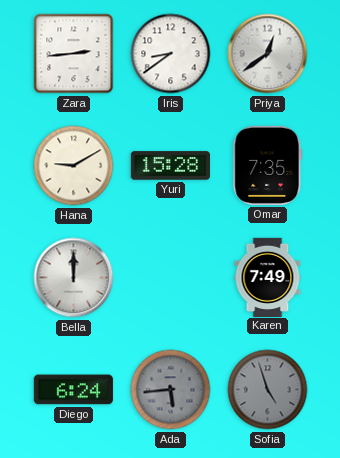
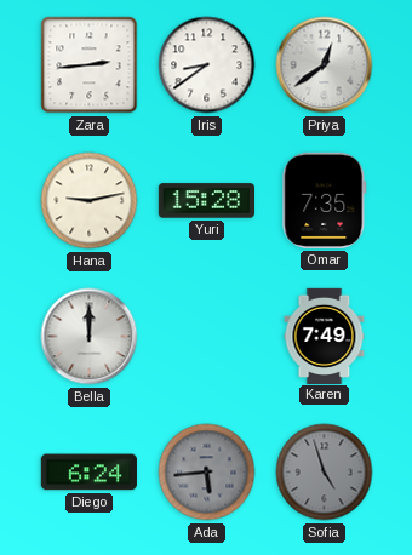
Hana: 9:10 -> 9:13 (90, 201)
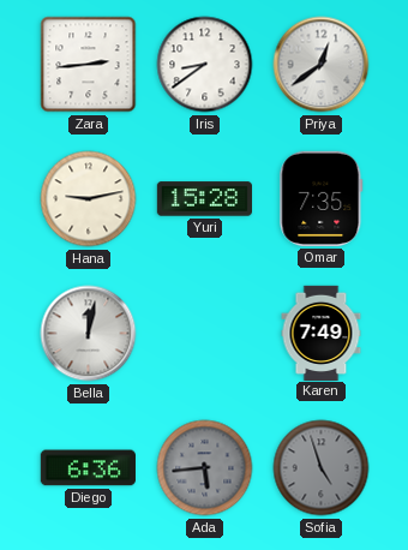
Bella: 12:00 -> 12:02 (89, 334)
Diego: 6:24 -> 6:36 (88, 468)
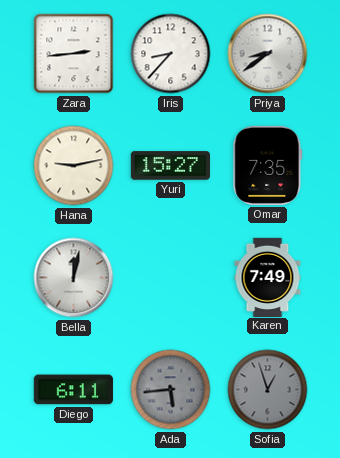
Iris: 8:39 -> 8:37 (171, 54)
Priya: 12:39 -> 8:39 (268, 54)
Yuri: 15:28 -> 15:27 (170, 166)
Diego: 6:36 -> 6:11 (73, 390)
Sofia: 4:57 -> 12:57 (268, 390)
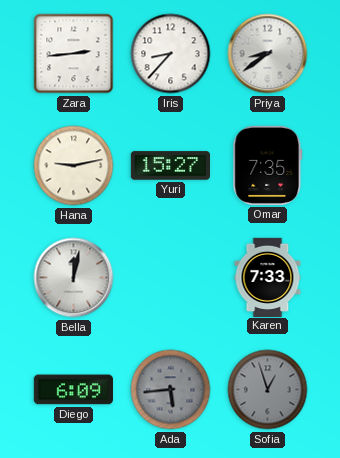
Karen: 7:49 -> 7:33 (268, 277)
Diego: 6:11 -> 6:09 (73, 390)
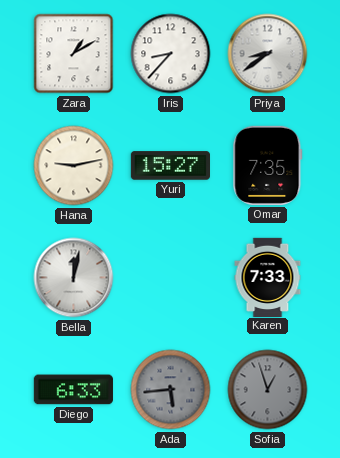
Zara: 2:44 -> 1:10 (74, 54)
Diego: 6:09 -> 6:33 (73, 390)
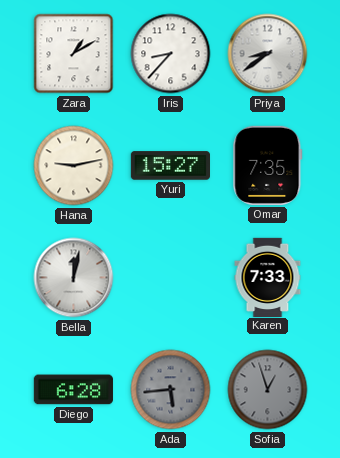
Diego: 6:33 -> 6:28 (73, 390)
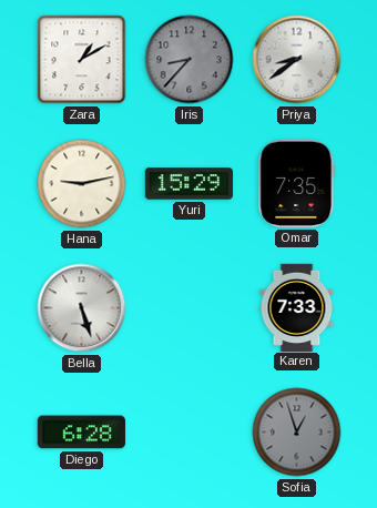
Iris dial: white -> grey (190, 60)
Yuri: 15:27 -> 15:29 (188, 184)
Bella: 12:02 -> 5:27 (82, 308)
Ada: 5:44 -> none (171, 390)
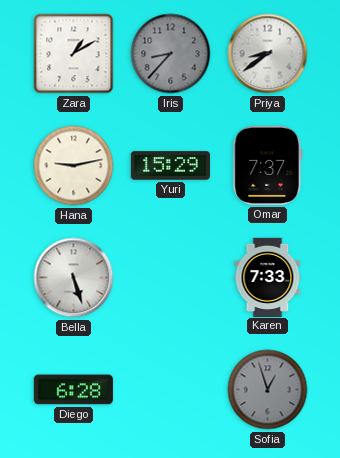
Omar: 7:35 -> 7:37 (268, 165)
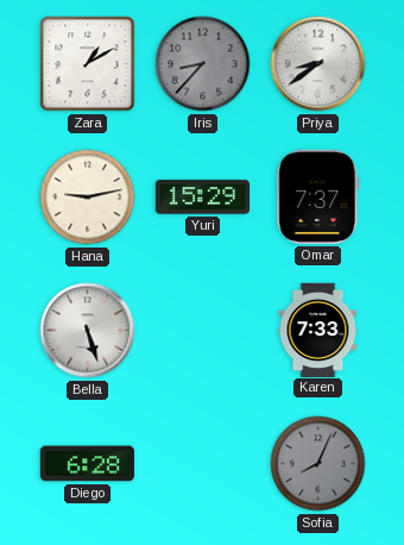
Sofia: 12:57 -> 8:04 (318, 464)
